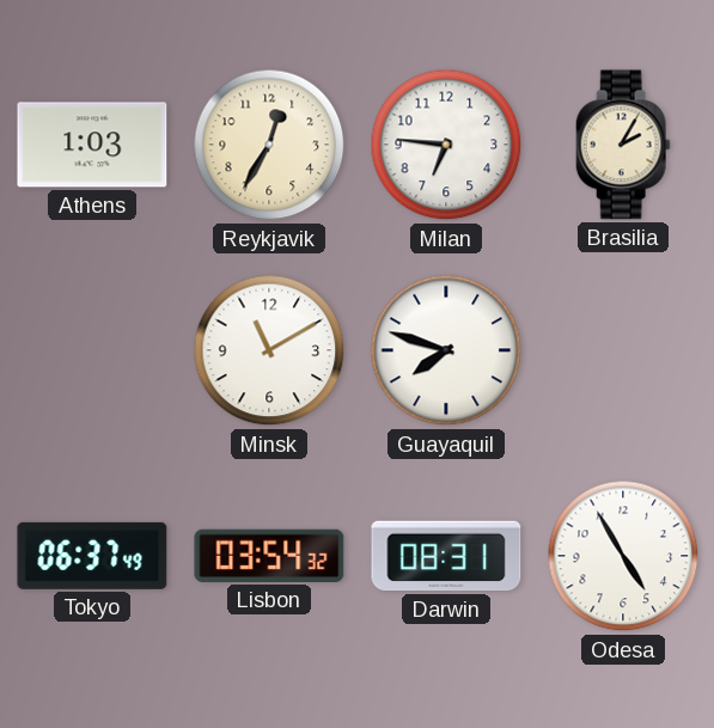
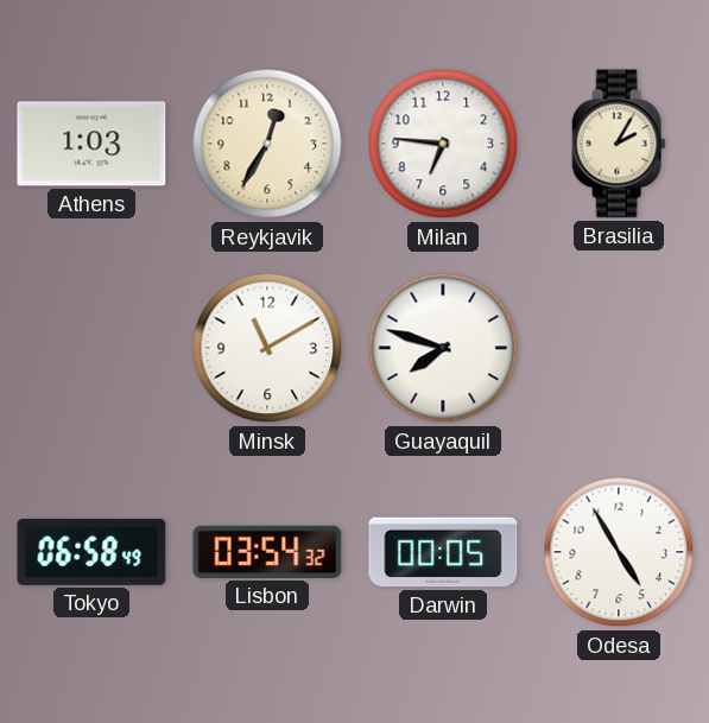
Tokyo: 06:37 -> 06:58 (91, 552)
Darwin: 08:31 -> 00:05 (443, 552)
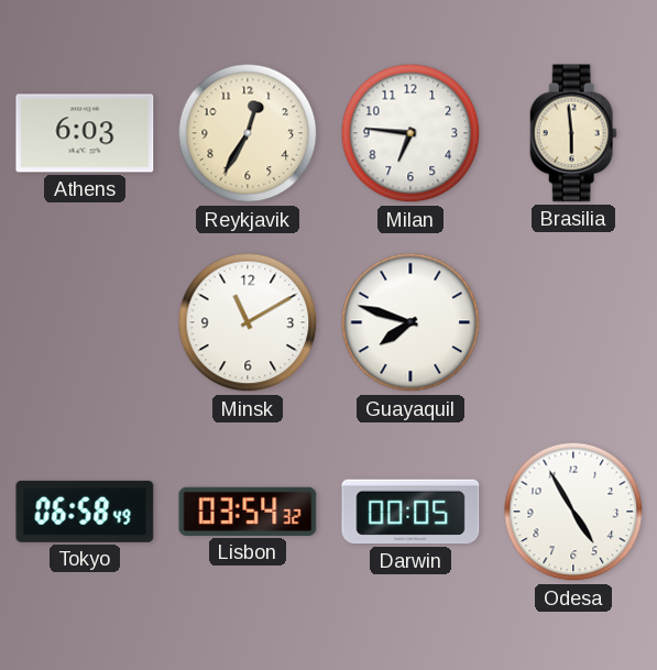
Athens: 1:03 -> 6:03 (85, 133)
Brasilia: 2:05 -> 5:59 (573, 133)
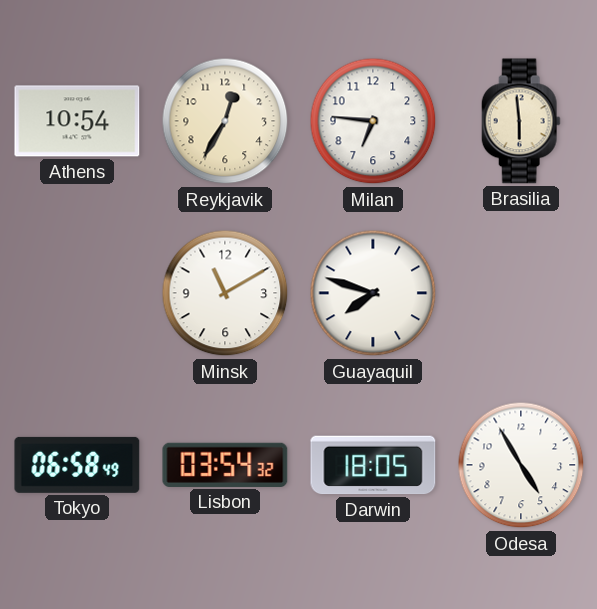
Athens: 6:03 -> 10:54 (77, 121)
Darwin: 00:05 -> 18:05 (373, 465)
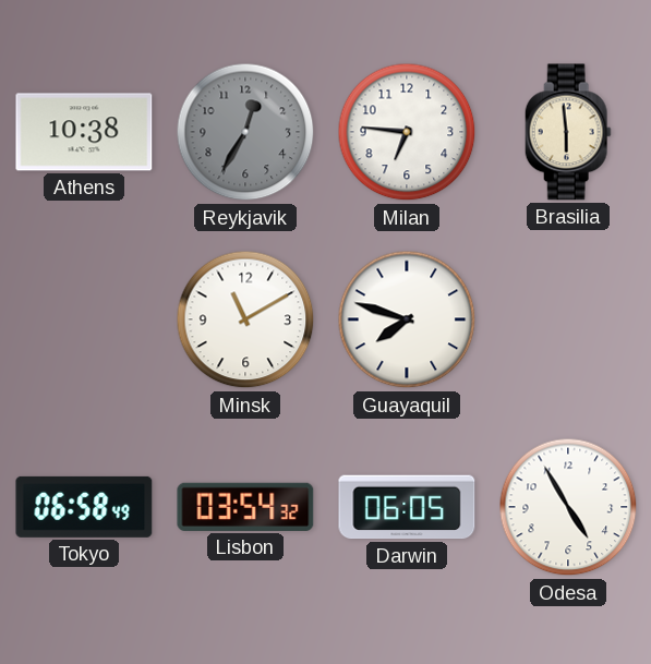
Athens: 10:54 -> 10:38 (84, 132)
Reykjavik dial: cream -> grey (245, 132)
Darwin: 18:05 -> 06:05 (407, 507)
